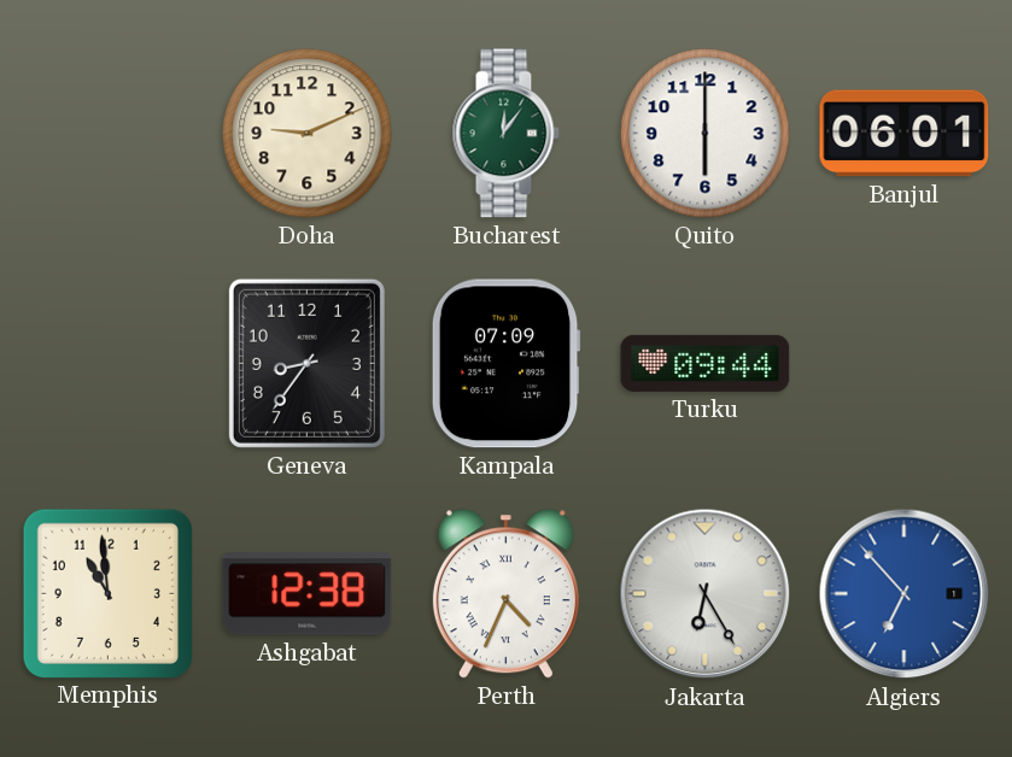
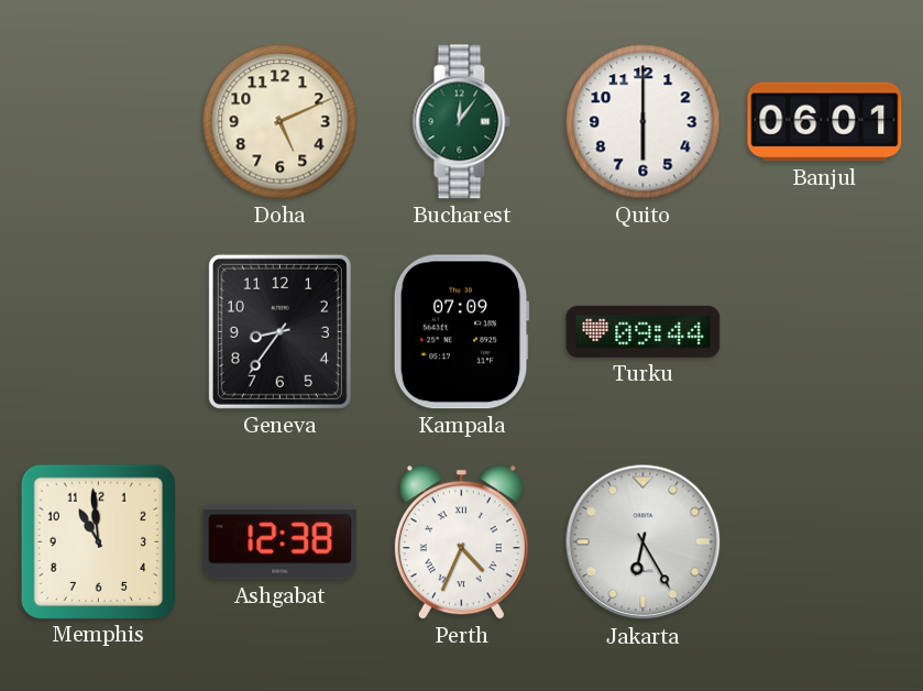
Doha: 9:11 -> 5:11 (281, 122)
Algiers: 6:53 -> none (905, 594)
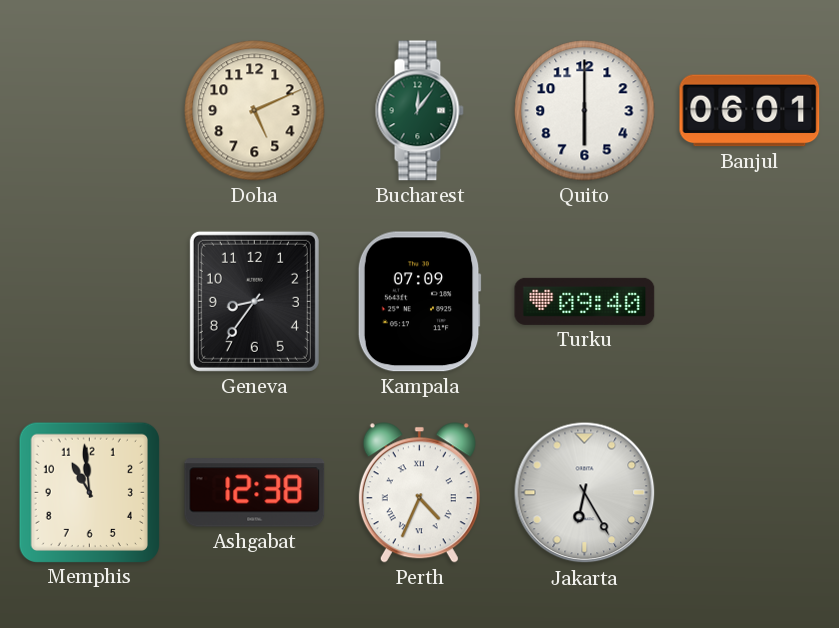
Turku: 09:44 -> 09:40 (585, 301)
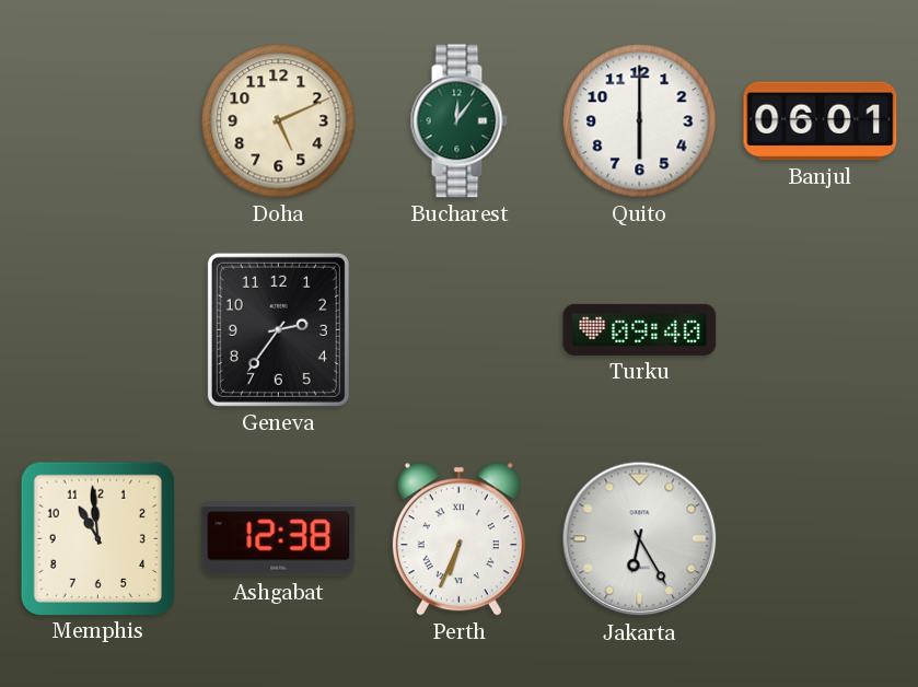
Geneva: 8:36 -> 2:36 (278, 329)
Kampala: 07:09 -> none (419, 302)
Perth: 4:34 -> 6:34 (458, 539)
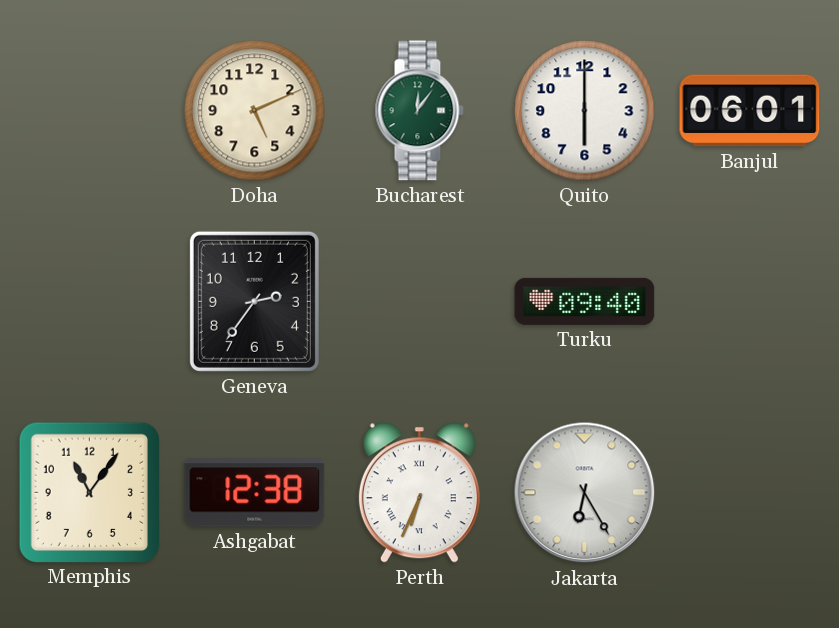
Memphis: 10:59 -> 11:06 (89, 492)
